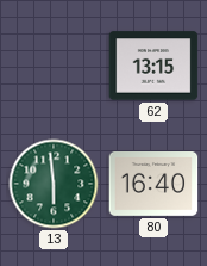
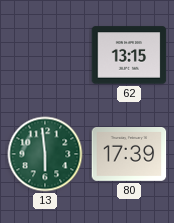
80: 16:40 -> 17:39 (129, 155)
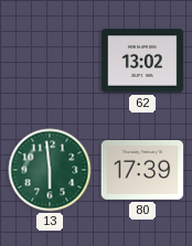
62: 13:15 -> 13:02 (142, 61)
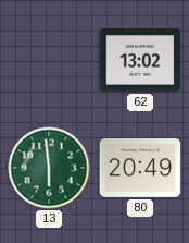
80: 17:39 -> 20:49 (140, 169)
